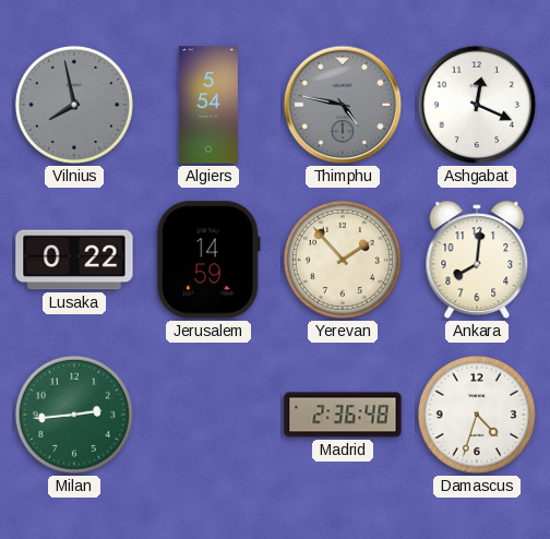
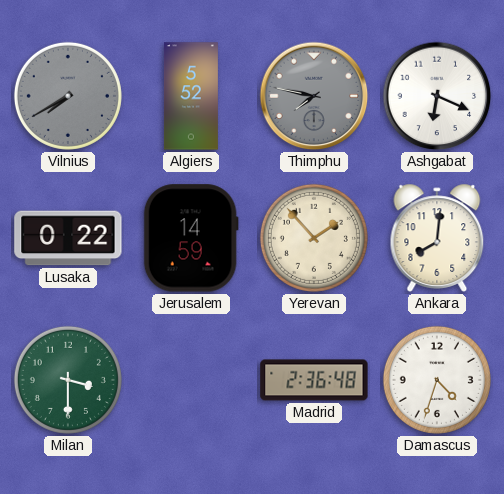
Vilnius: 7:58 -> 7:40 (68, 96)
Algiers: 5:54 -> 5:52 (191, 96)
Thimphu: 4:47 -> 7:47 (314, 96)
Ashgabat: 12:19 -> 6:19 (437, 96)
Milan: 2:44 -> 3:30 (68, 380)
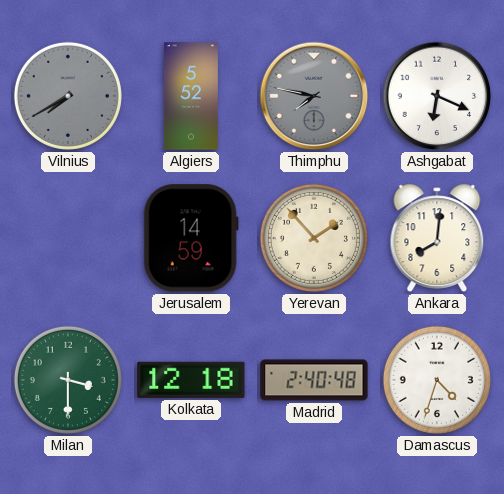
Lusaka: 0:22 -> none (68, 238)
Kolkata: none -> 12:18 (191, 380)
Madrid: 2:36 -> 2:40 (314, 380)
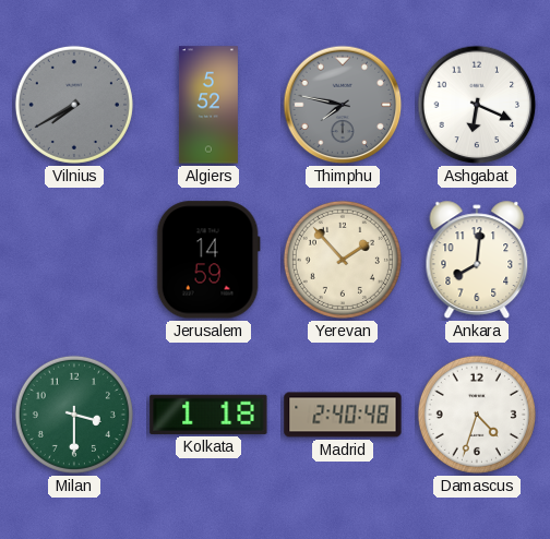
Kolkata: 12:18 -> 1:18 (208, 415)
